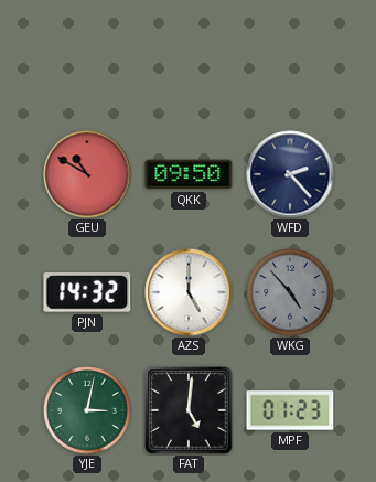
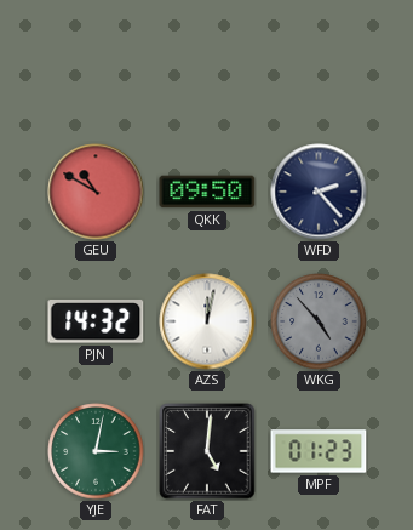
AZS: 5:00 -> 12:02 (207, 321)
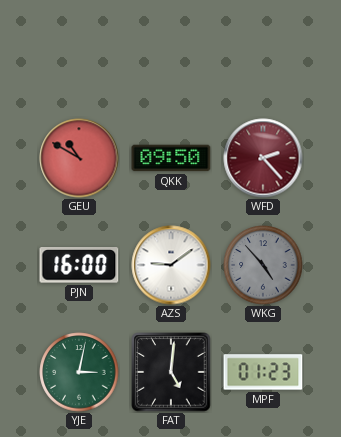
WFD dial: navy -> burgundy (263, 158)
PJN: 14:32 -> 16:00 (79, 265)
AZS: 12:02 -> 9:09 (171, 265)
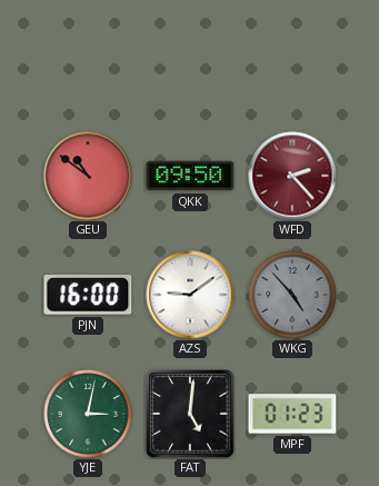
GEU: 10:50 -> 10:51 (88, 176)
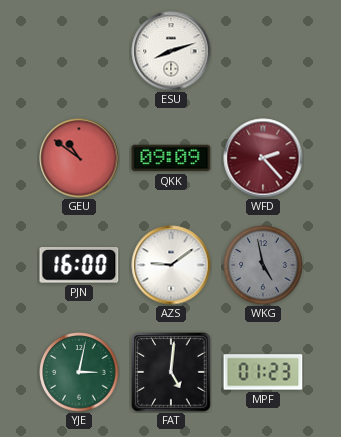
ESU: none -> 8:12 (171, 51)
QKK: 09:50 -> 09:09 (171, 158)
WKG: 4:53 -> 4:58 (263, 265)
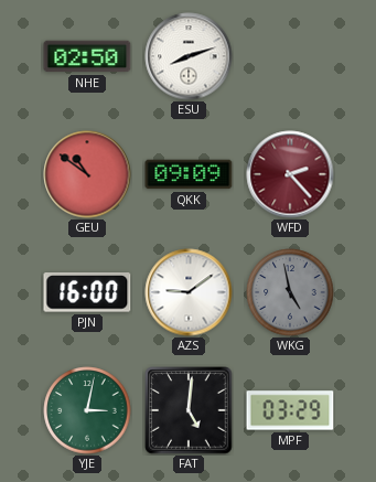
NHE: none -> 02:50 (87, 56)
MPF: 01:23 -> 03:29 (290, 410)
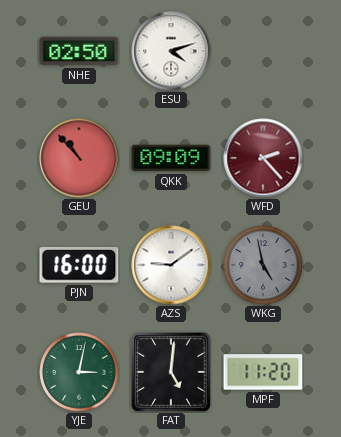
ESU: 8:12 -> 4:12 (171, 51)
GEU: 10:51 -> 10:53 (79, 158)
MPF: 03:29 -> 11:20 (263, 372)
